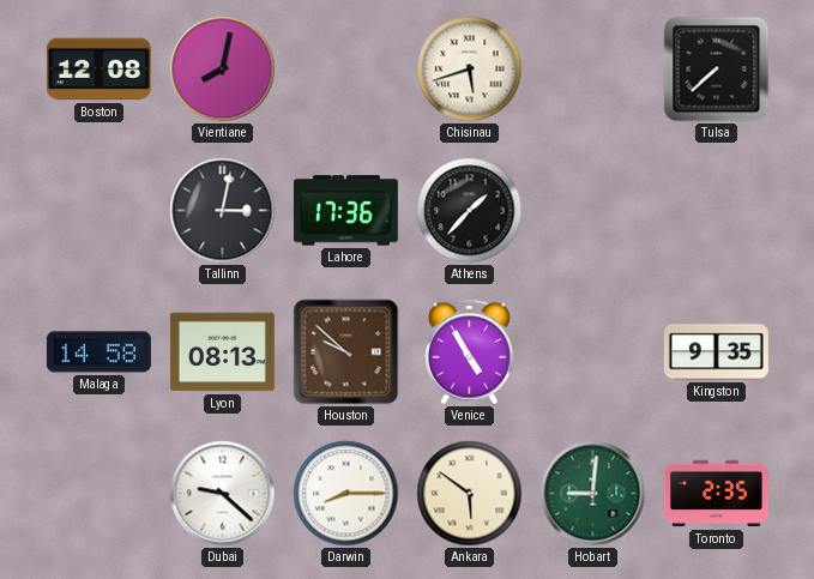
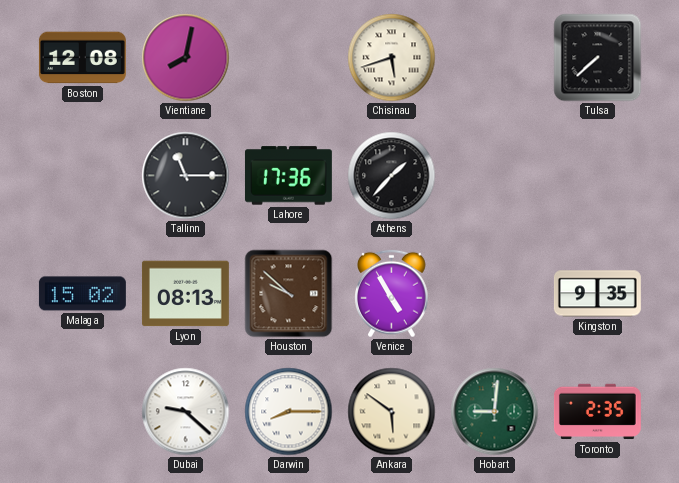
Tallinn: 3:02 -> 11:15 (186, 176)
Malaga: 14:58 -> 15:02 (82, 294)
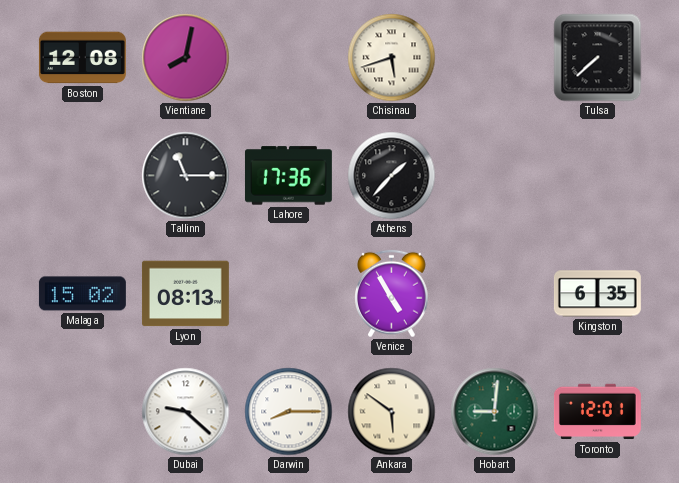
Houston: 9:52 -> none (289, 294)
Kingston: 9:35 -> 6:35 (597, 294)
Toronto: 2:35 -> 12:01 (597, 412)
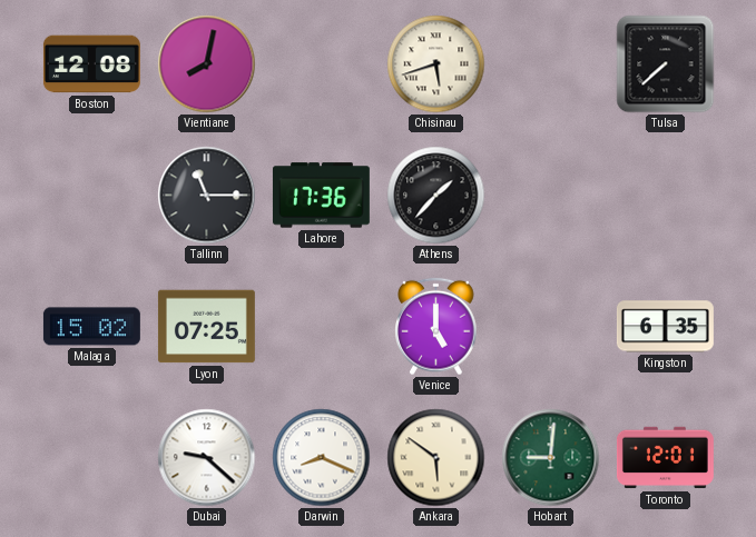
Lyon: 08:13 -> 07:25 (206, 327)
Venice: 4:55 -> 5:00 (436, 327)
Darwin: 8:15 -> 8:19 (322, 458)
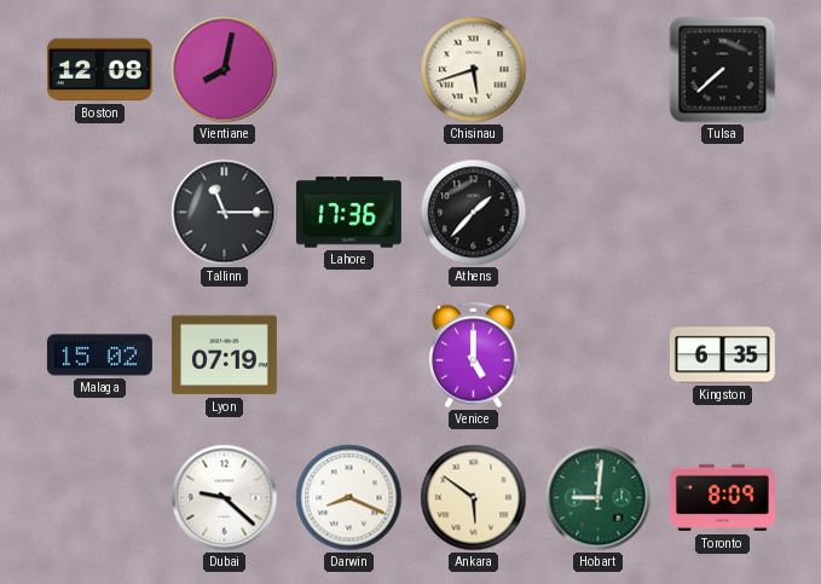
Lyon: 07:25 -> 07:19 (224, 355)
Toronto: 12:01 -> 8:09 (722, 498)
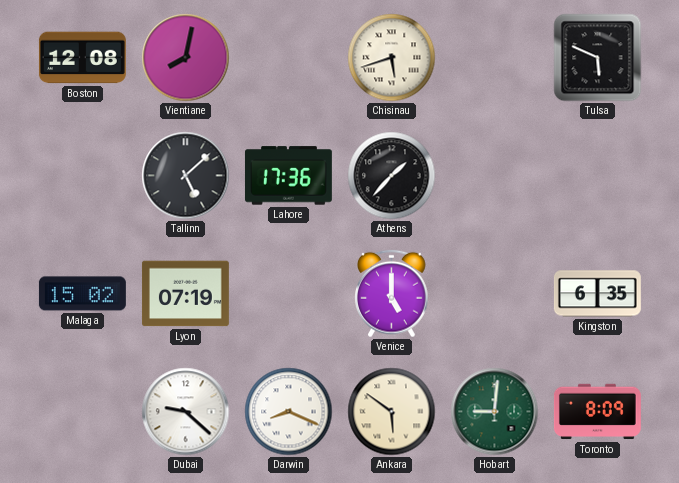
Tulsa: 7:38 -> 5:49 (598, 58)
Tallinn: 11:15 -> 5:08 (186, 176)
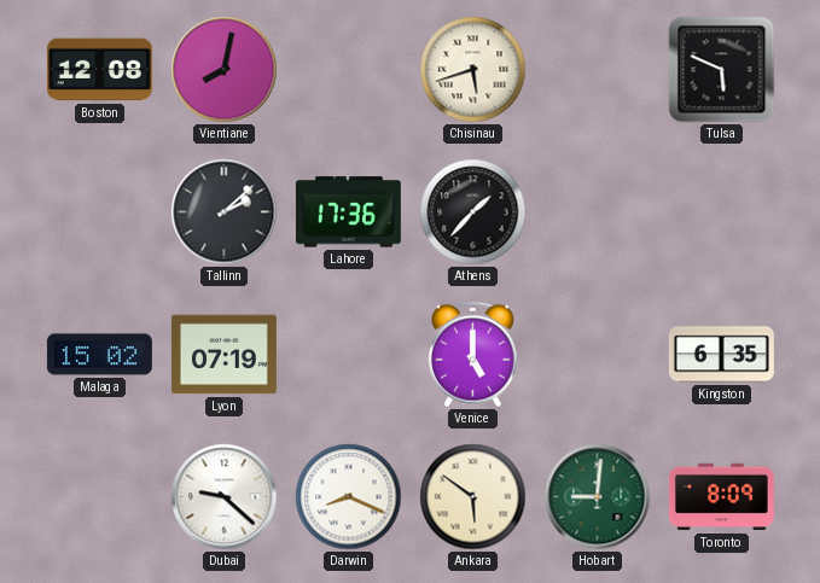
Tallinn: 5:08 -> 2:08 (225, 212)
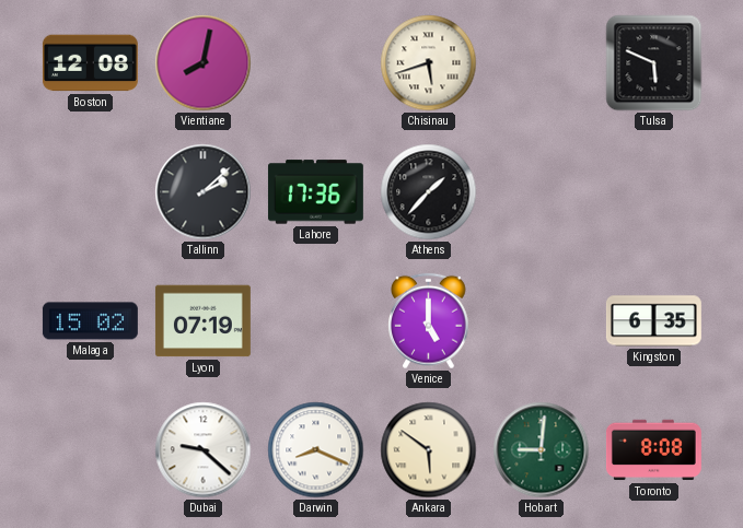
Toronto: 8:09 -> 8:08 (653, 450)
